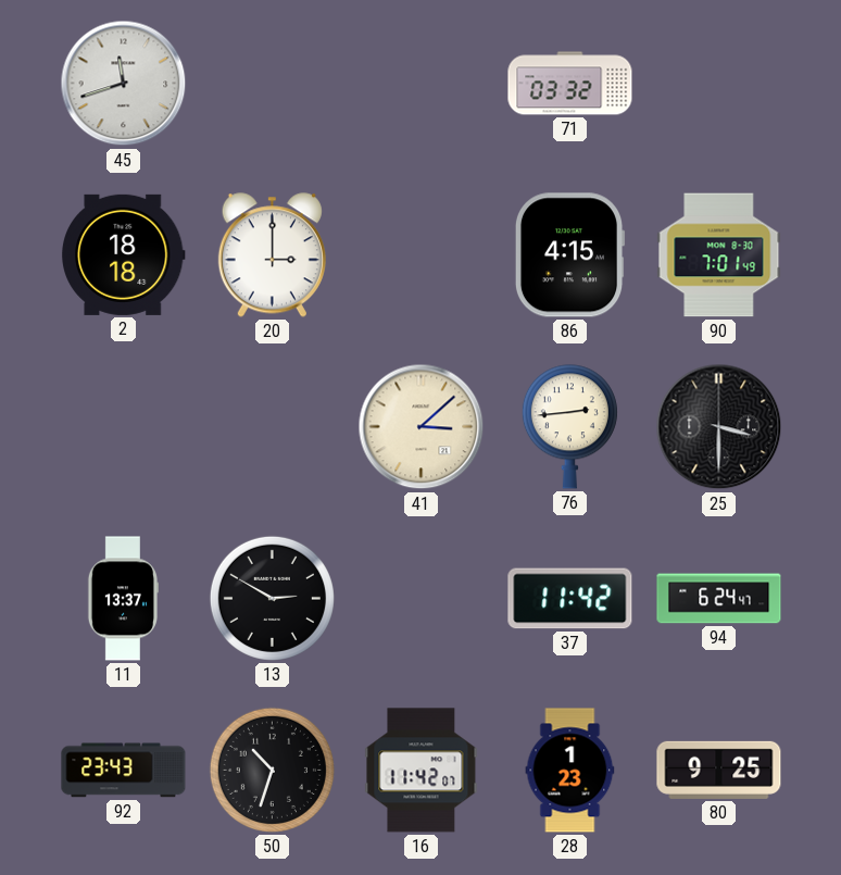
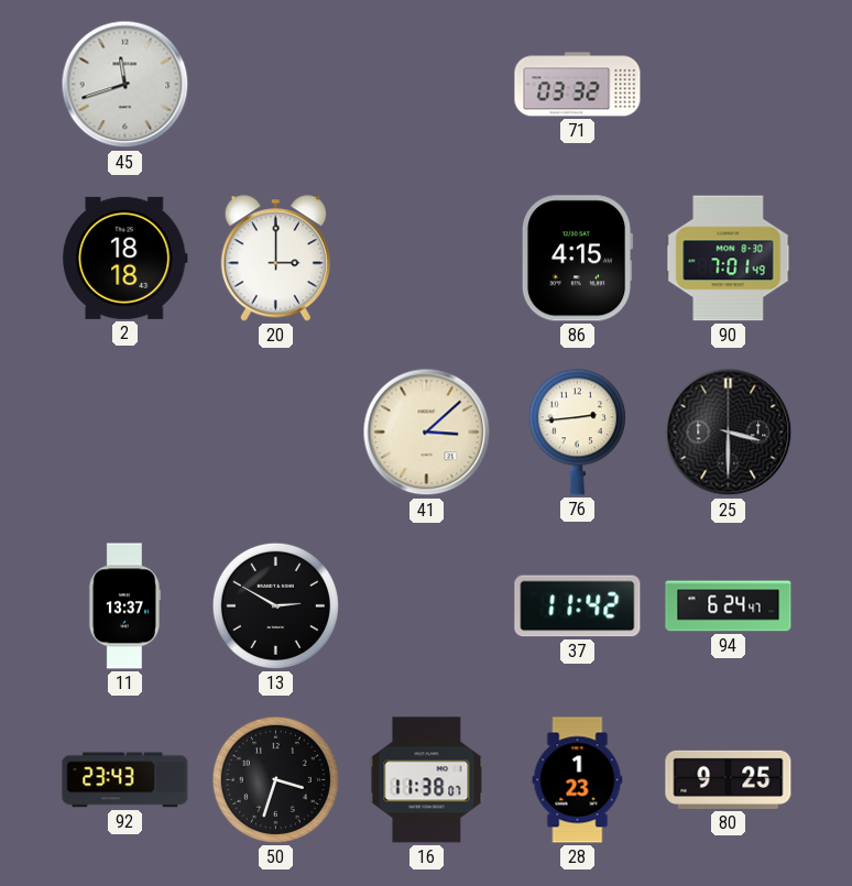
50: 10:33 -> 3:33 (275, 779)
16: 11:42 -> 11:38 (427, 780)
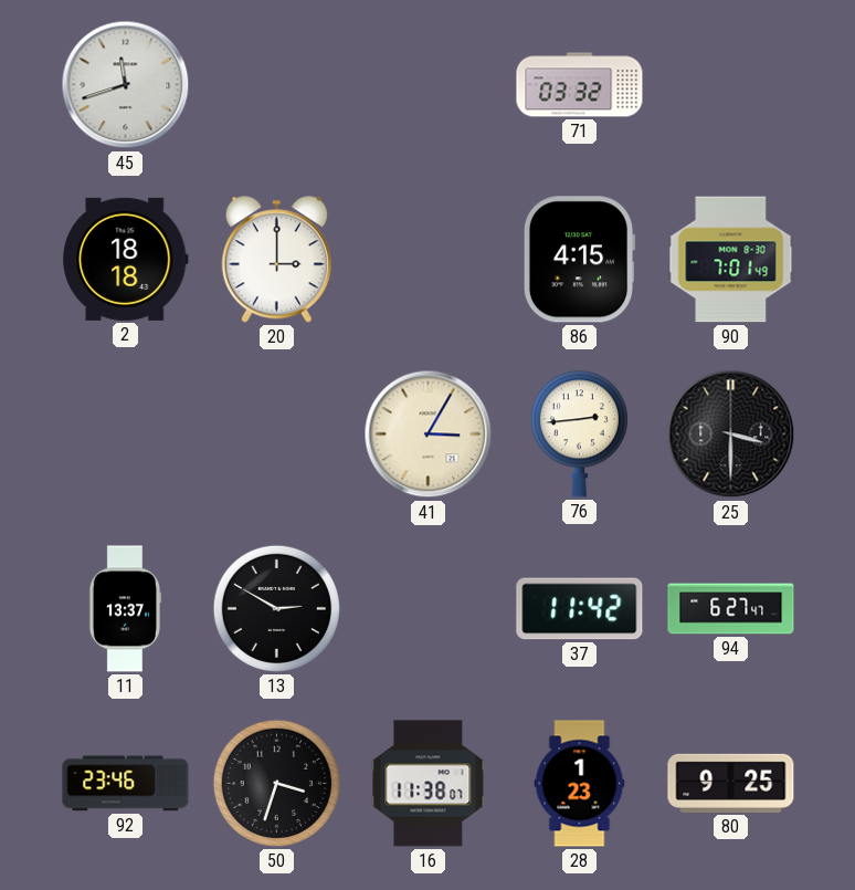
41: 3:08 -> 3:05 (429, 434)
94: 6:24 -> 6:27 (731, 609)
92: 23:43 -> 23:46 (126, 784)
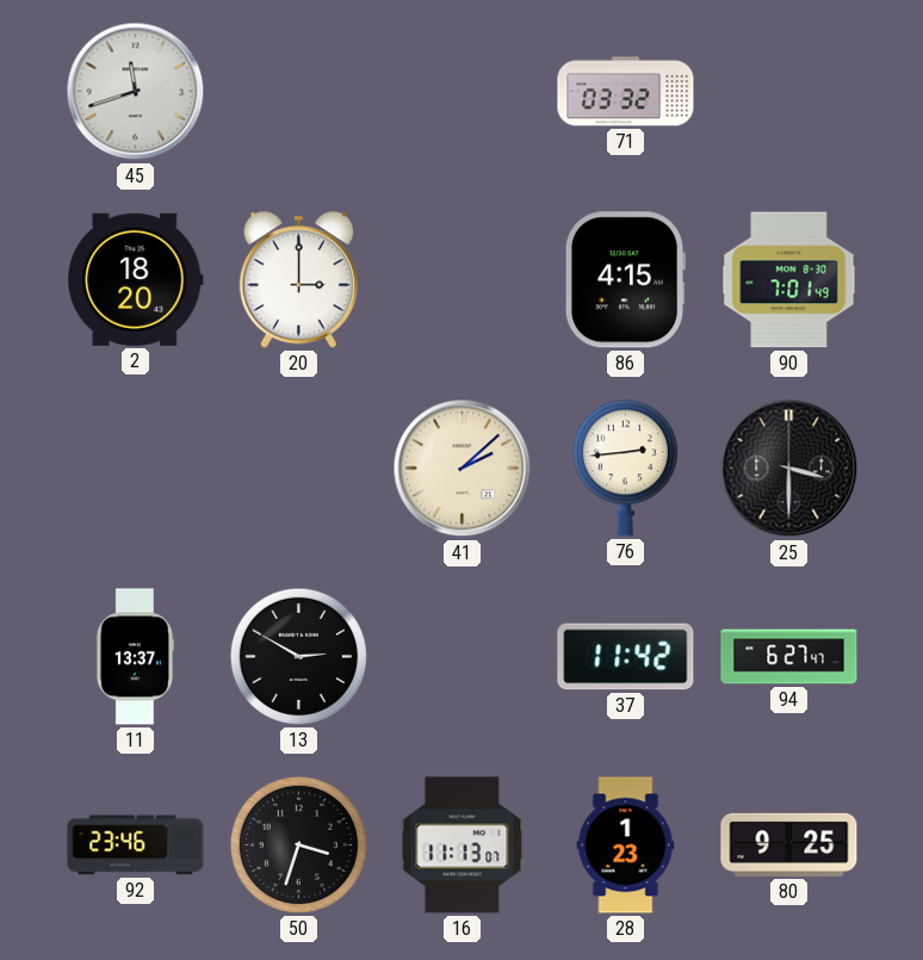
2: 18:18 -> 18:20 (136, 279)
41: 3:05 -> 2:08 (463, 469)
16: 11:38 -> 11:13 (463, 846)
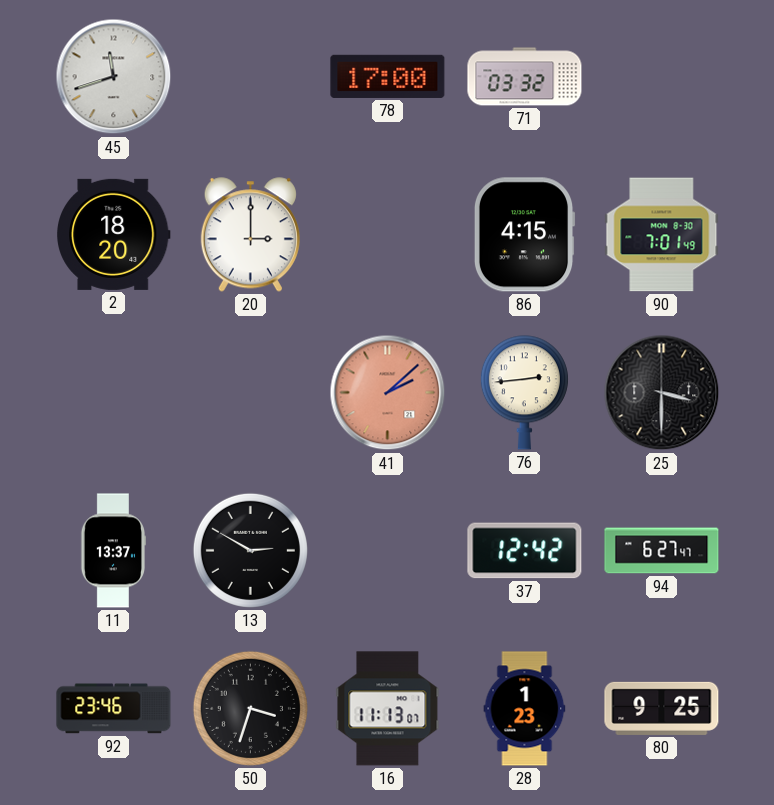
78: none -> 17:00 (388, 76)
41 dial: cream -> salmon (388, 393)
37: 11:42 -> 12:42 (525, 551)
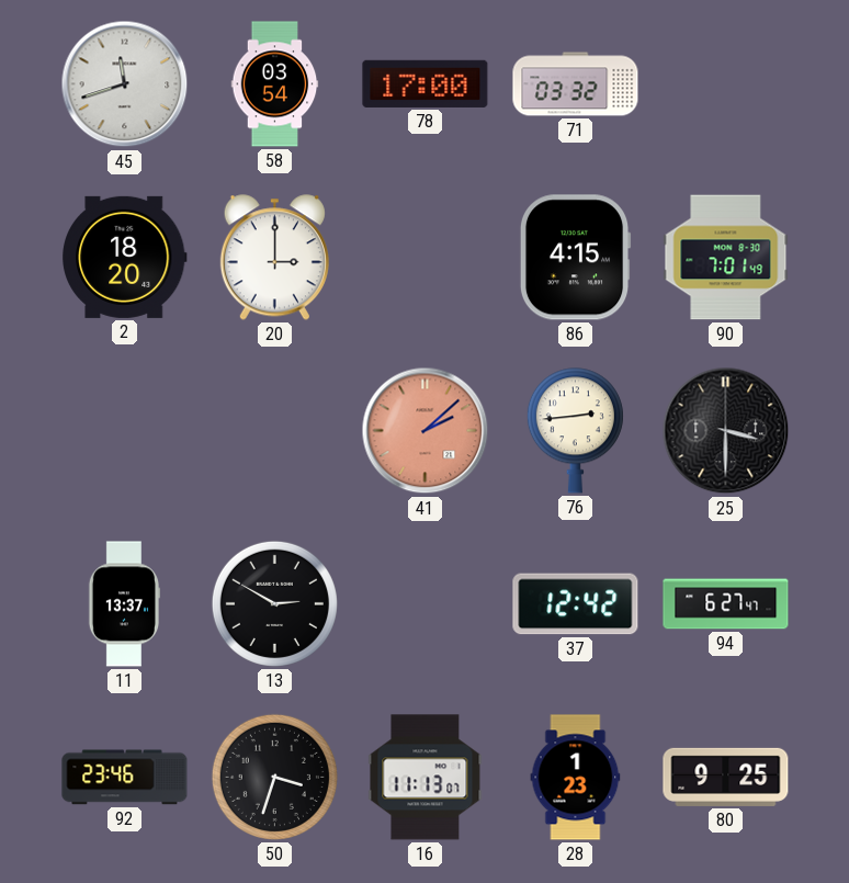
58: none -> 03:54 (275, 84)
